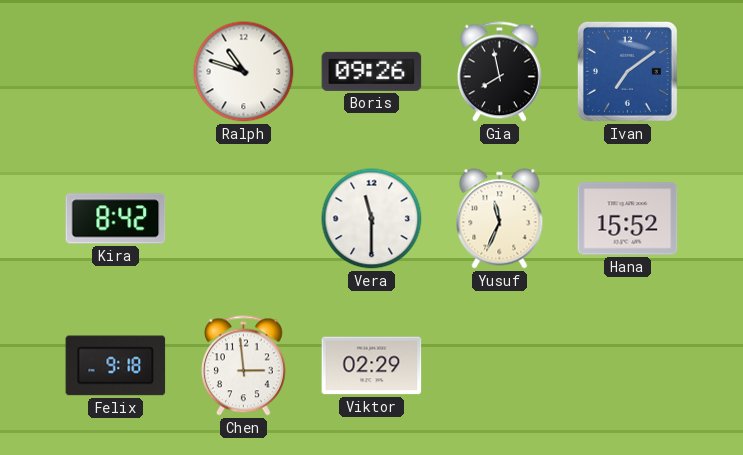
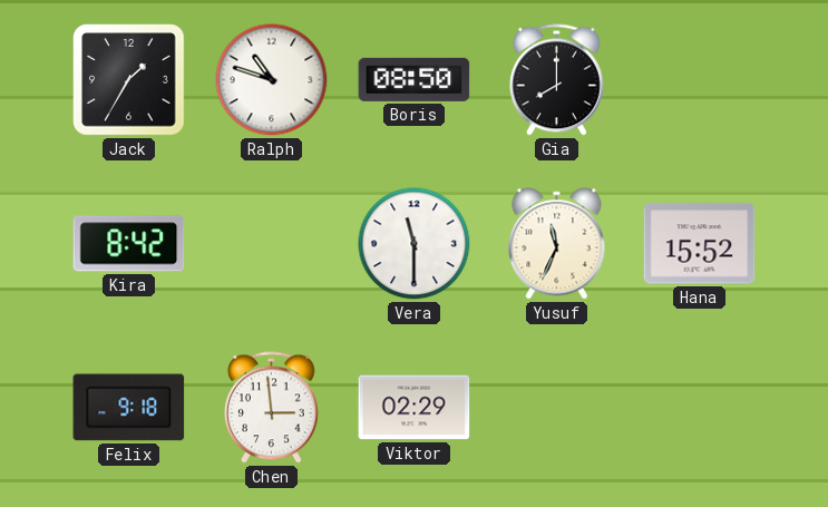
Jack: none -> 1:35 (129, 80)
Boris: 09:26 -> 08:50 (415, 79)
Gia: 7:58 -> 8:00 (556, 80)
Ivan: 7:09 -> none (627, 71)
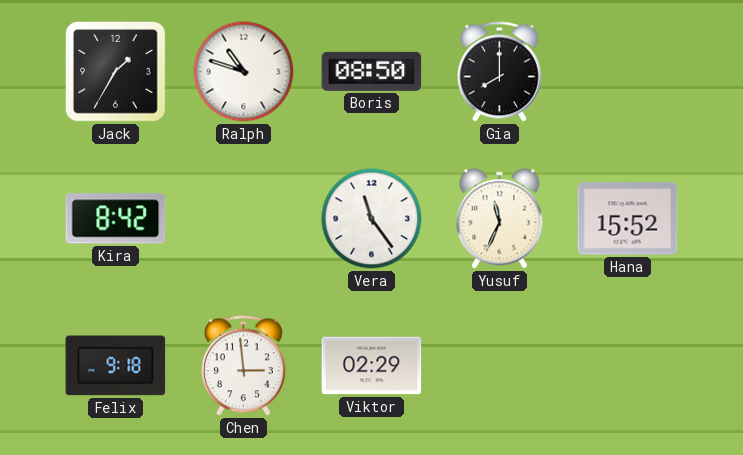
Vera: 11:30 -> 11:24 (372, 219)
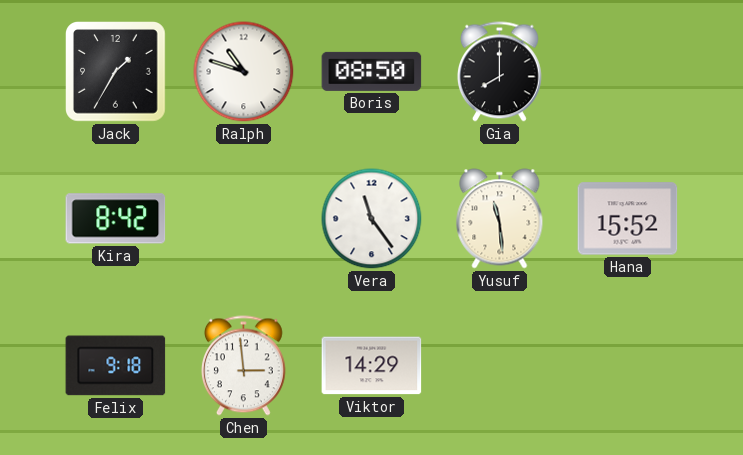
Yusuf: 11:34 -> 11:29 (500, 219)
Viktor: 02:29 -> 14:29 (372, 366)
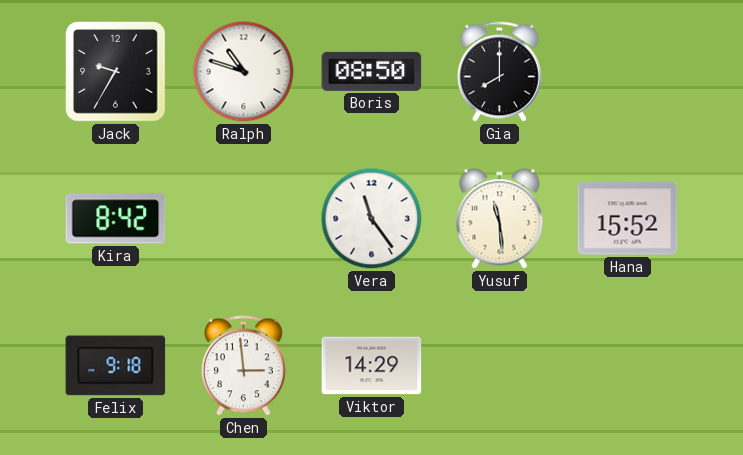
Jack: 1:35 -> 9:35 (116, 72)
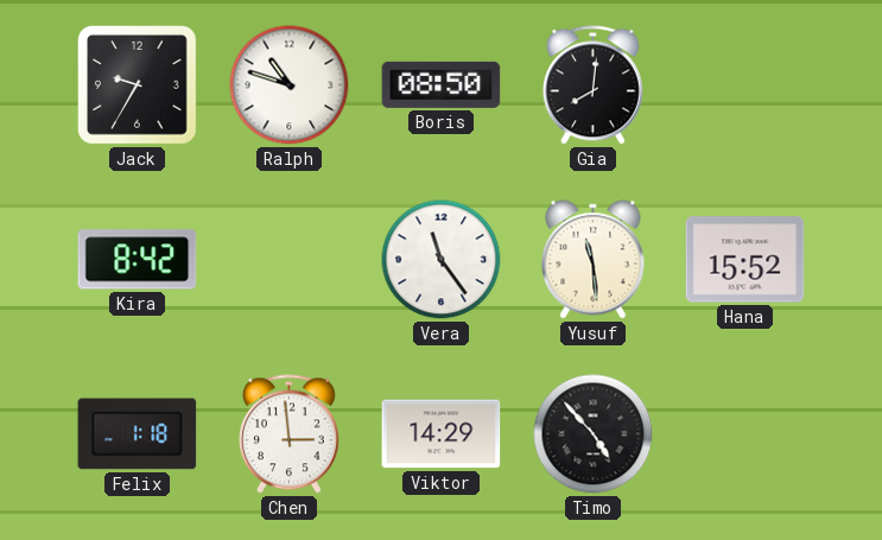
Gia: 8:00 -> 8:01 (592, 85)
Felix: 9:18 -> 1:18 (138, 434)
Timo: none -> 4:53 (594, 434)
